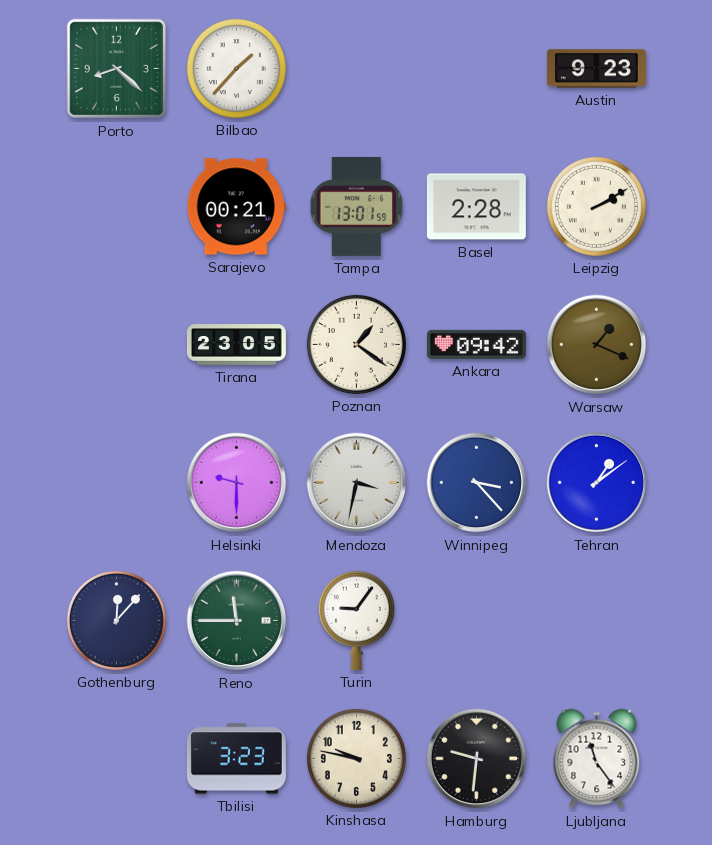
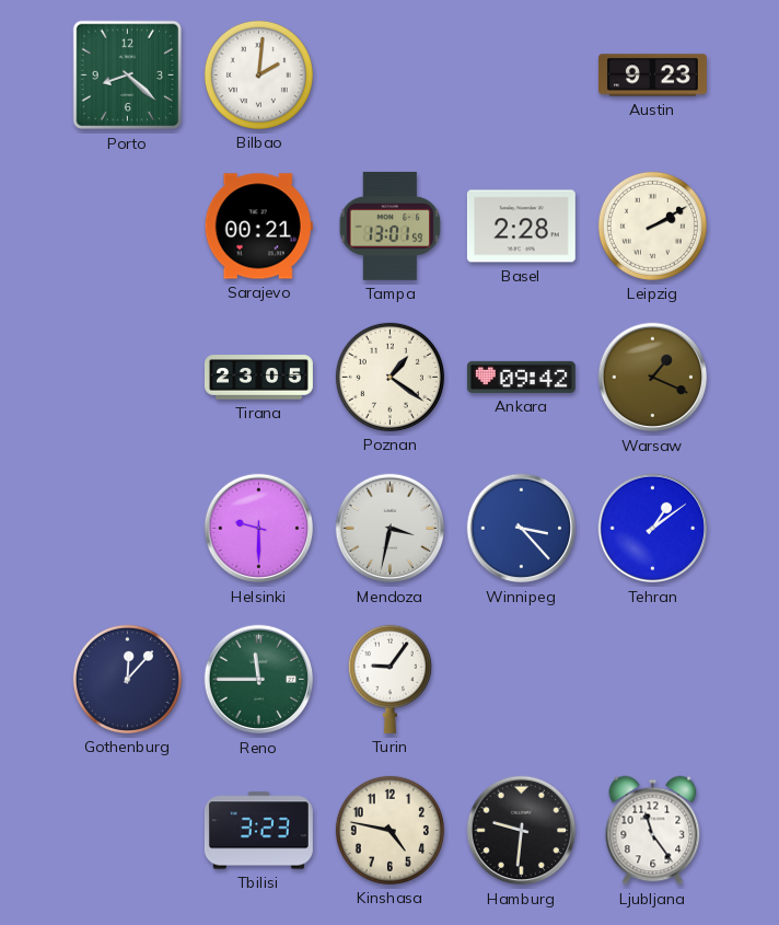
Bilbao: 1:37 -> 2:01 (258, 74)
Kinshasa: 9:47 -> 4:47 (389, 830)
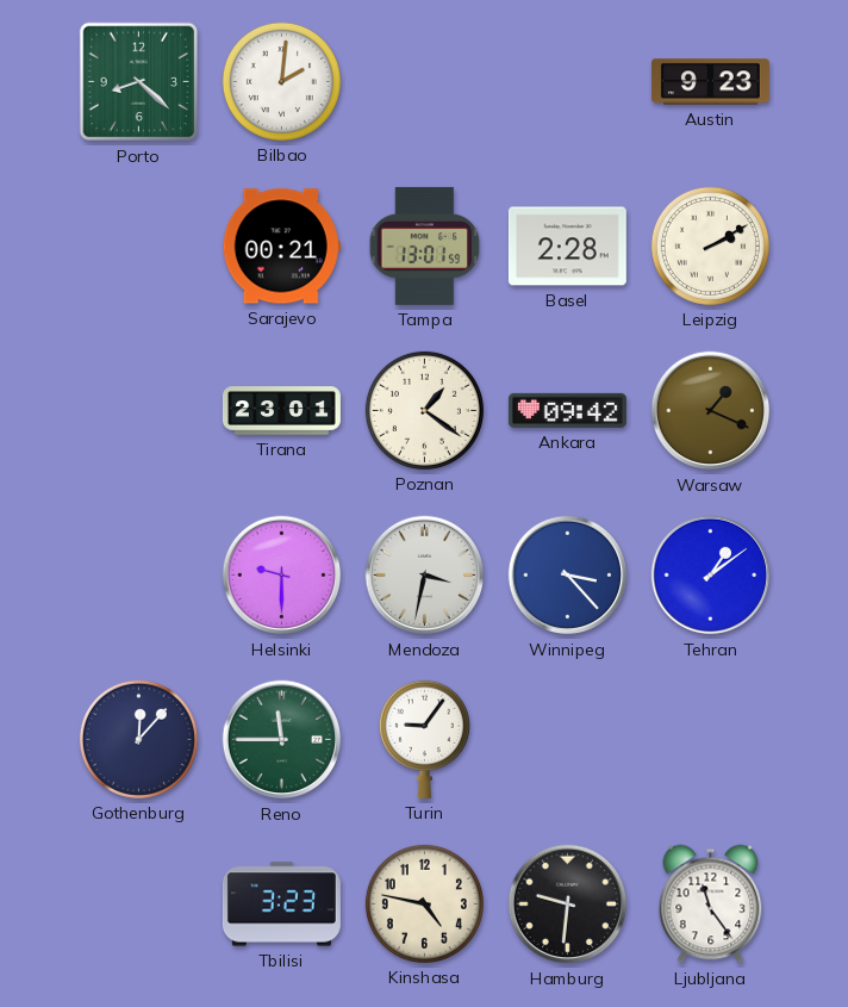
Tirana: 23:05 -> 23:01 (281, 411)
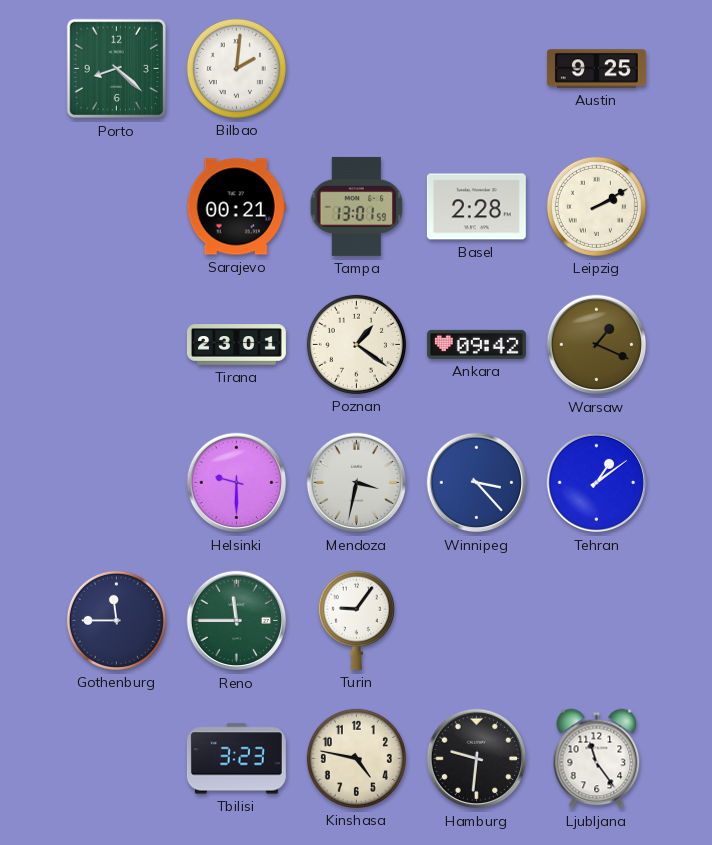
Austin: 9:23 -> 9:25 (596, 69)
Gothenburg: 12:07 -> 11:45 (116, 620)
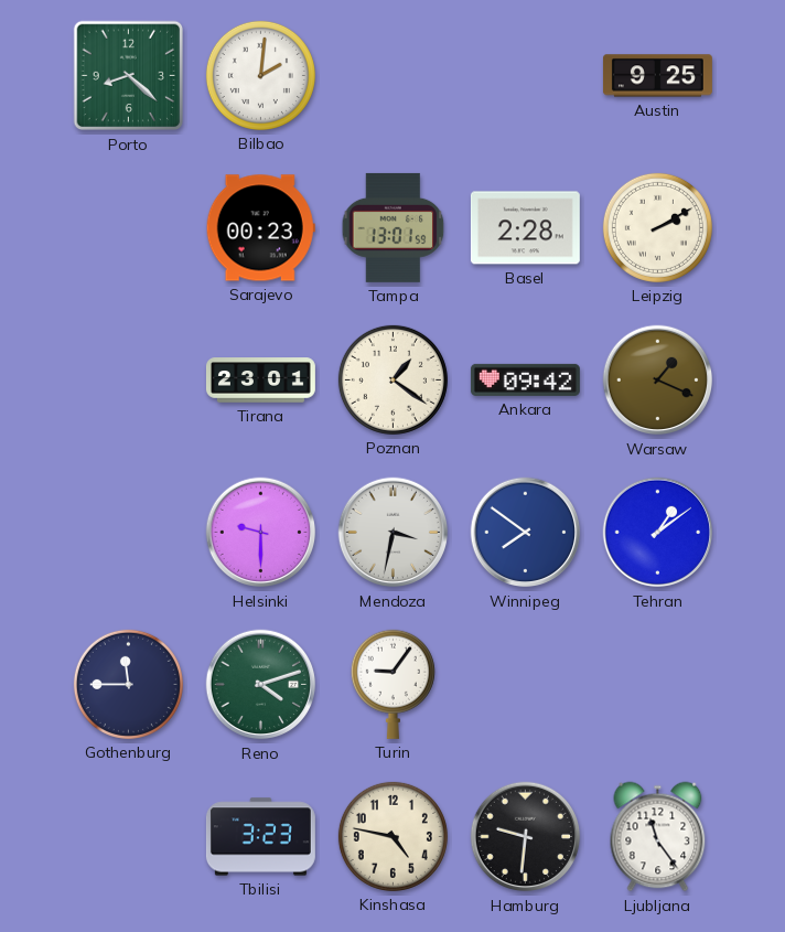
Sarajevo: 00:21 -> 00:23 (260, 228)
Winnipeg: 3:23 -> 7:51 (526, 533)
Reno: 11:45 -> 4:12 (261, 685)
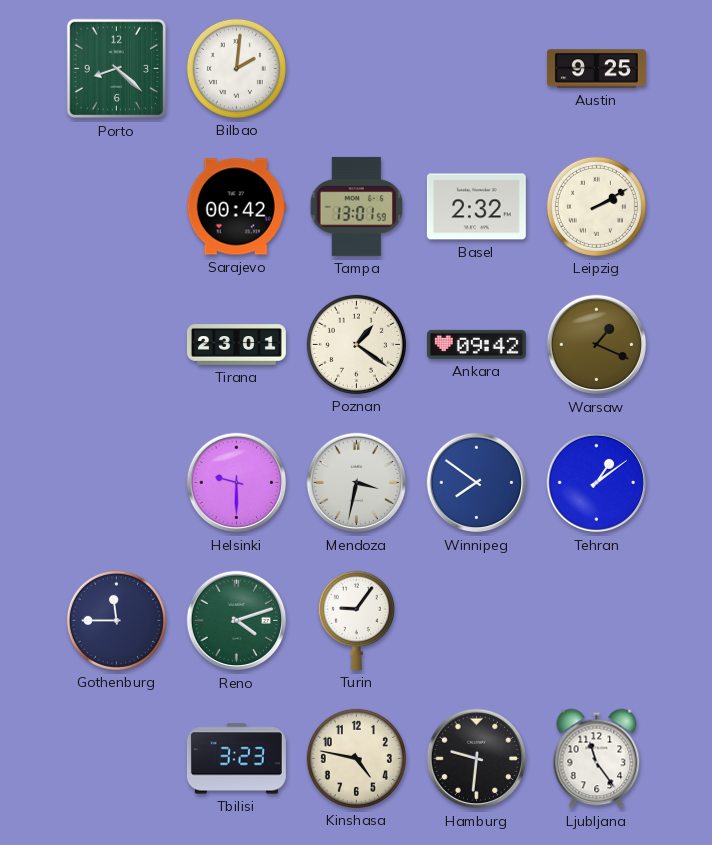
Sarajevo: 00:23 -> 00:42 (236, 207)
Basel: 2:28 -> 2:32 (476, 207)
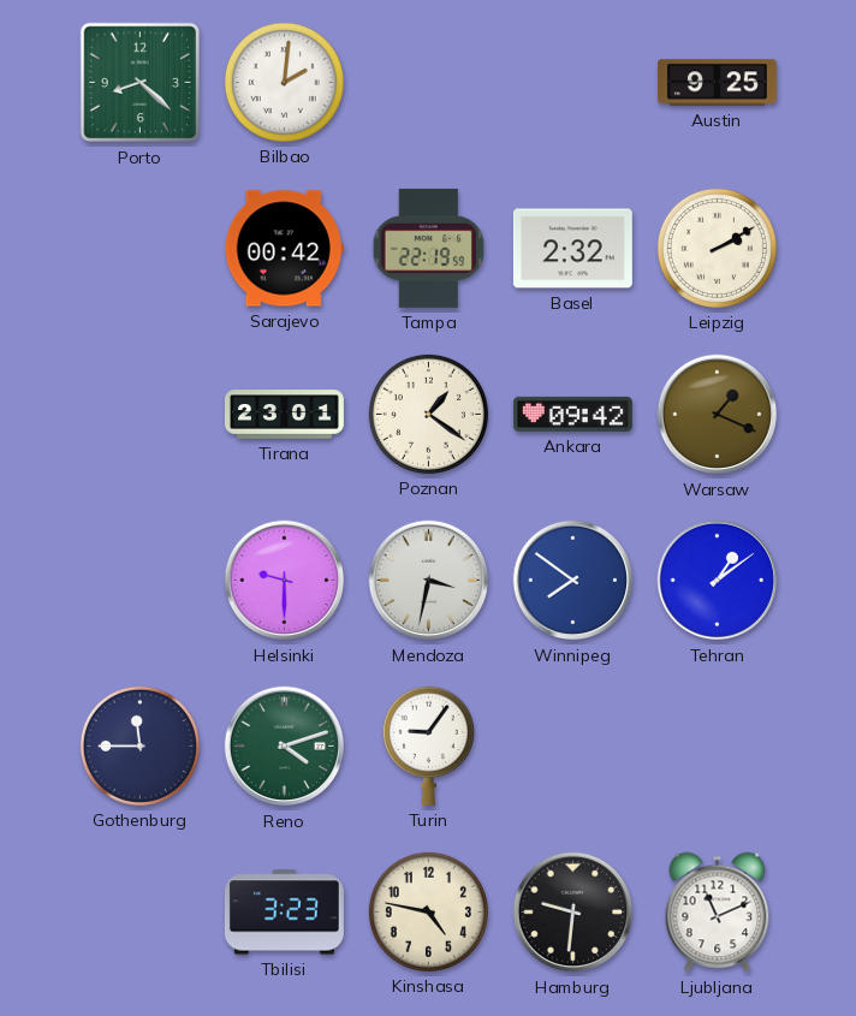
Tampa: 13:01 -> 22:19 (429, 248)
Ljubljana: 11:24 -> 11:11 (718, 913)
